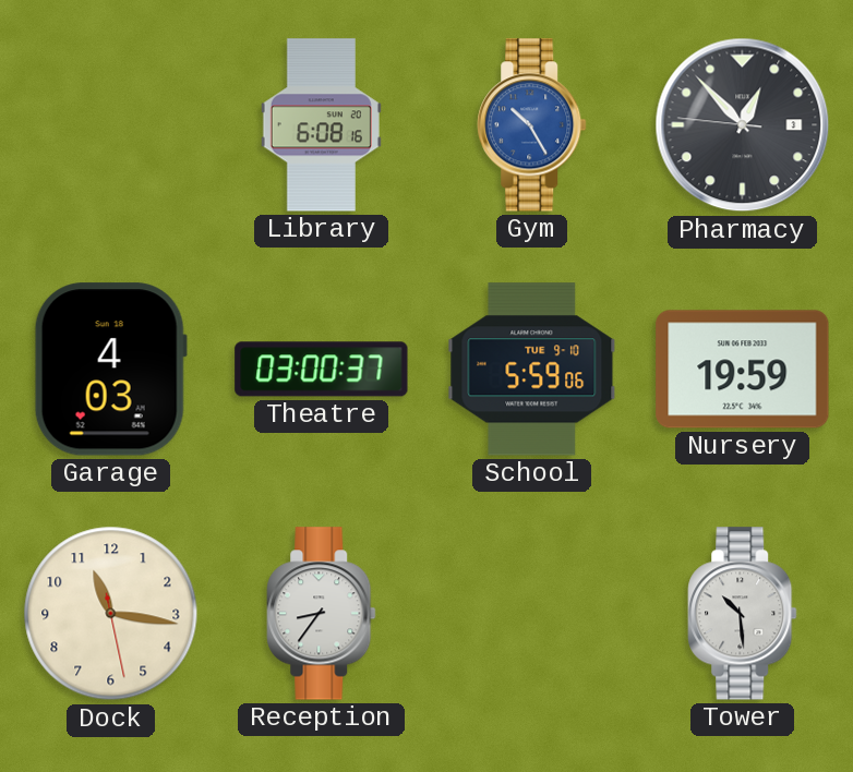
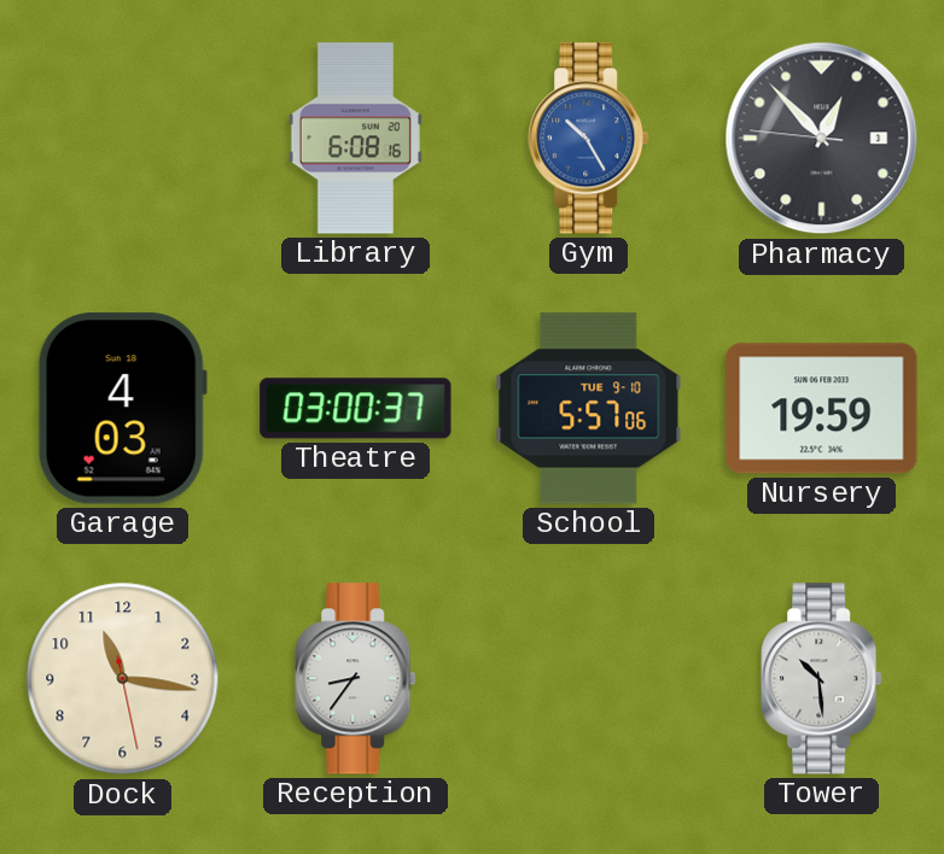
School: 5:59 -> 5:57 (589, 409)
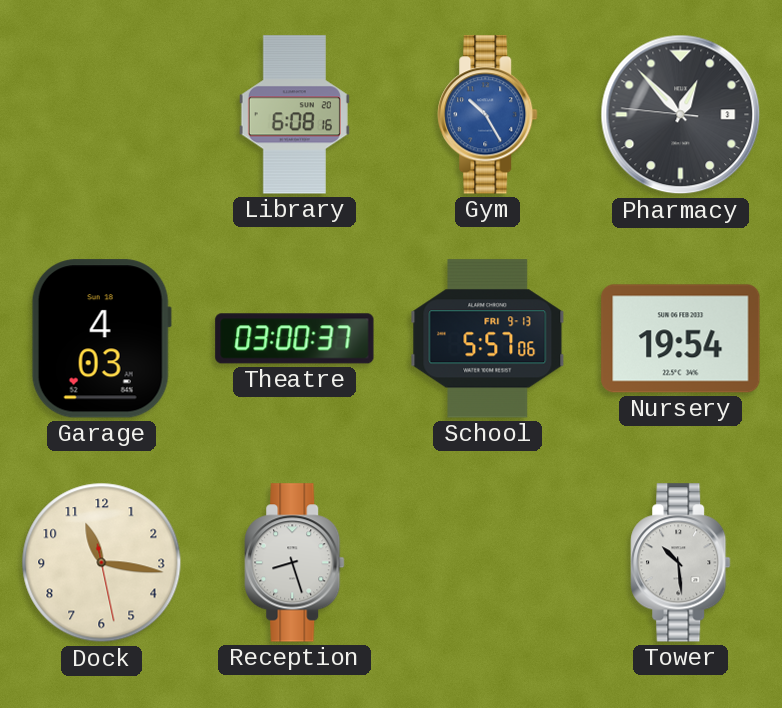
School date: TUE 9-10 -> FRI 9-13 (488, 339)
Nursery: 19:59 -> 19:54 (681, 339)
Reception: 8:36 -> 8:27 (295, 563)
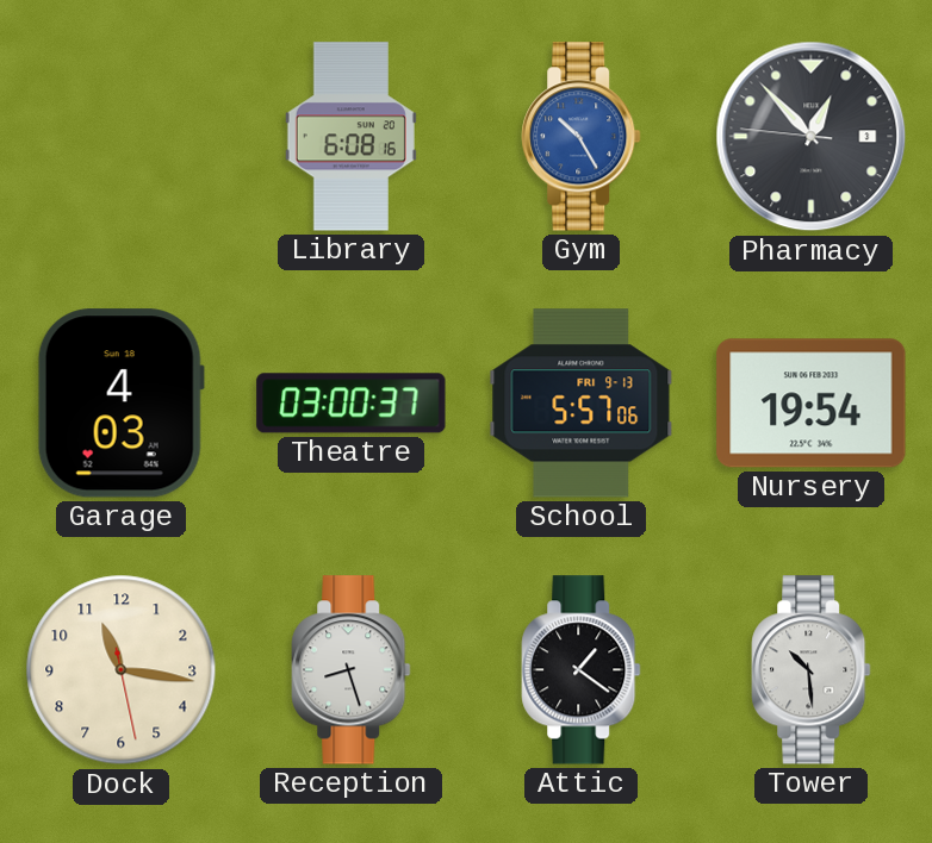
Attic: none -> 1:21 (582, 670)
